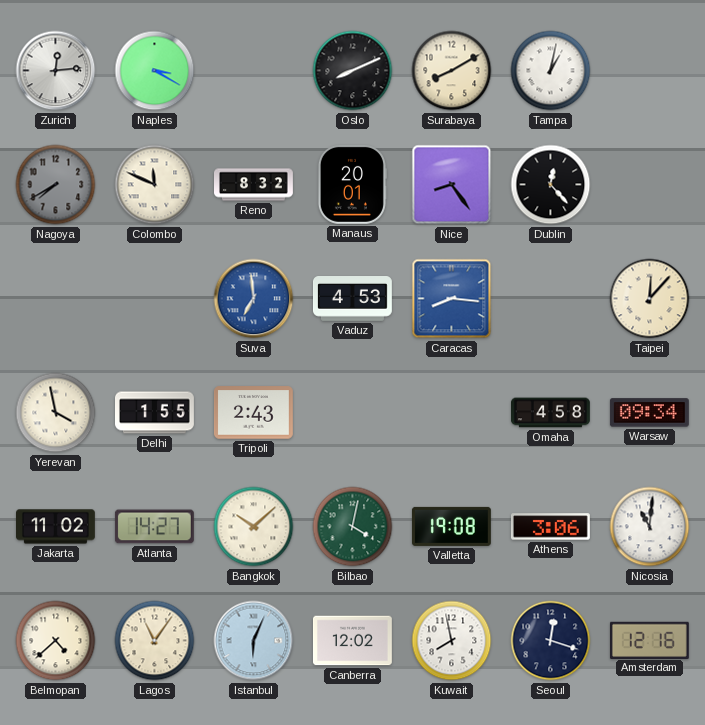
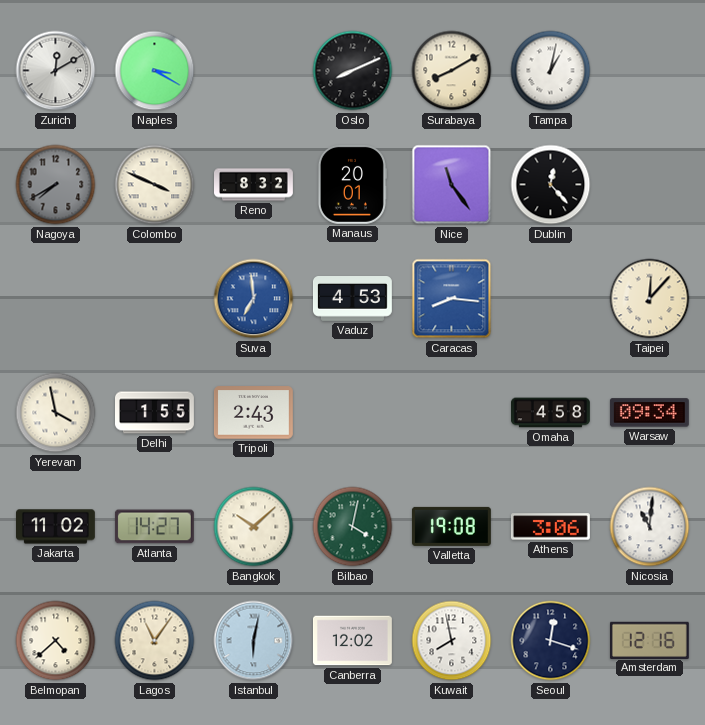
Zurich: 12:14 -> 12:10 (56, 71)
Colombo: 11:49 -> 3:49 (155, 185)
Nice: 8:24 -> 11:24 (452, 185)
Istanbul: 6:04 -> 6:02 (254, 641)
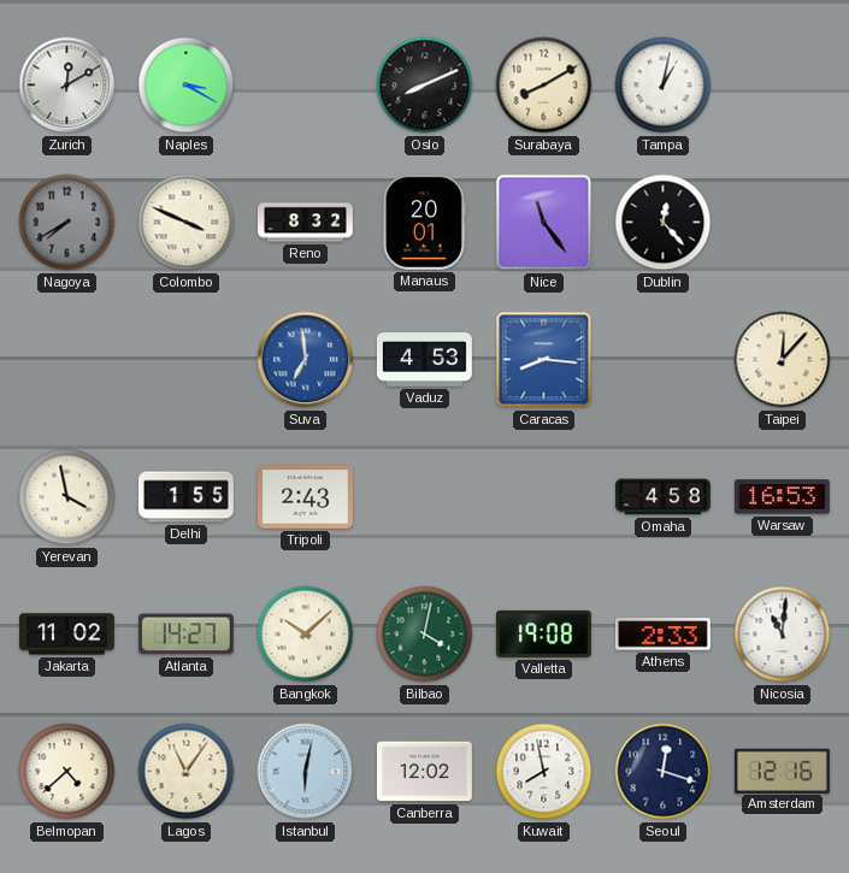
Warsaw: 09:34 -> 16:53 (782, 497)
Athens: 3:06 -> 2:33 (662, 635)
